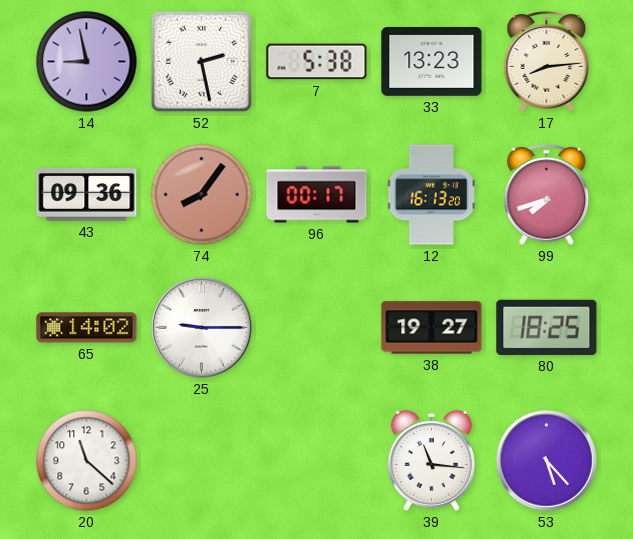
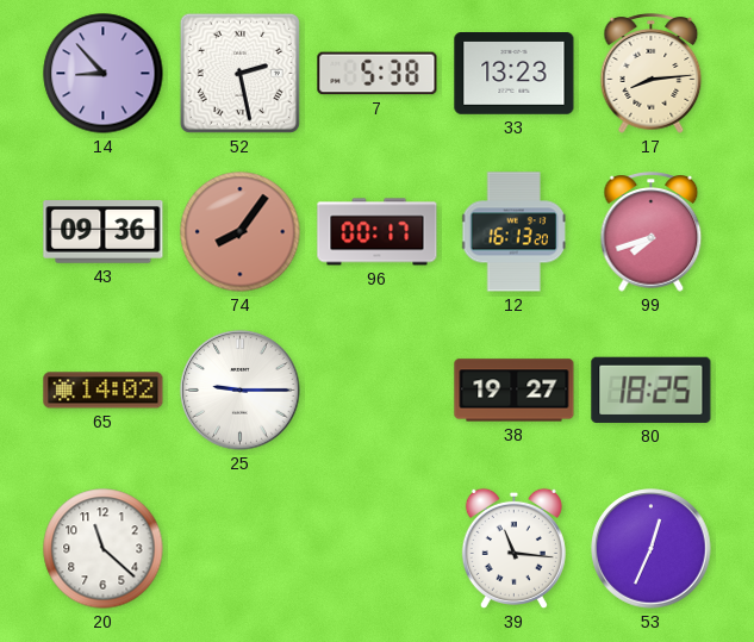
14: 8:58 -> 8:53 (104, 74)
53: 5:23 -> 12:34 (652, 549)
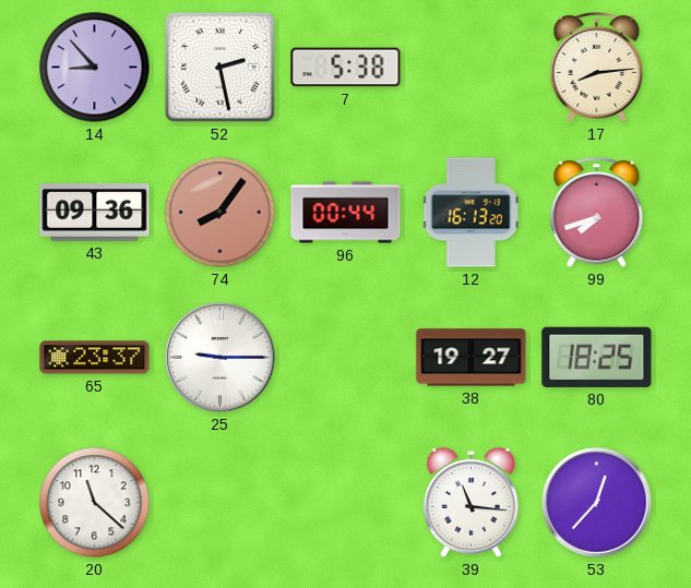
33: 13:23 -> none (515, 74)
96: 00:17 -> 00:44 (346, 213)
65: 14:02 -> 23:37 (95, 358)
53: 12:34 -> 12:37 (597, 503)
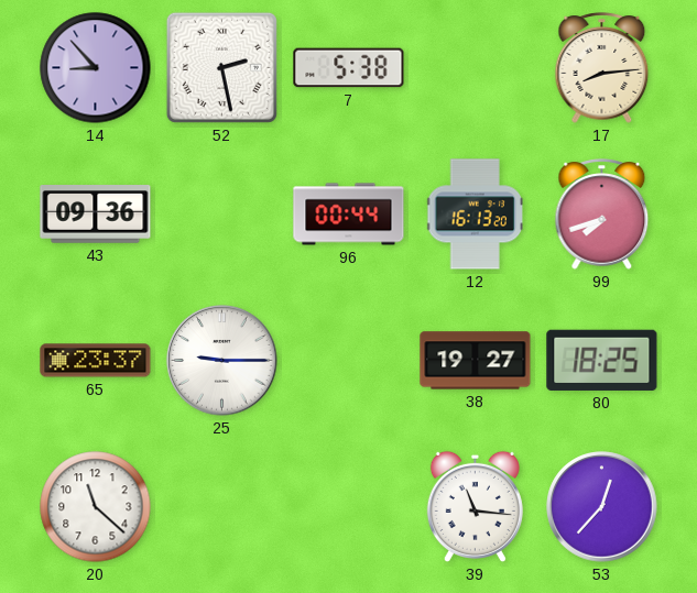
74: 8:06 -> none (221, 213)
